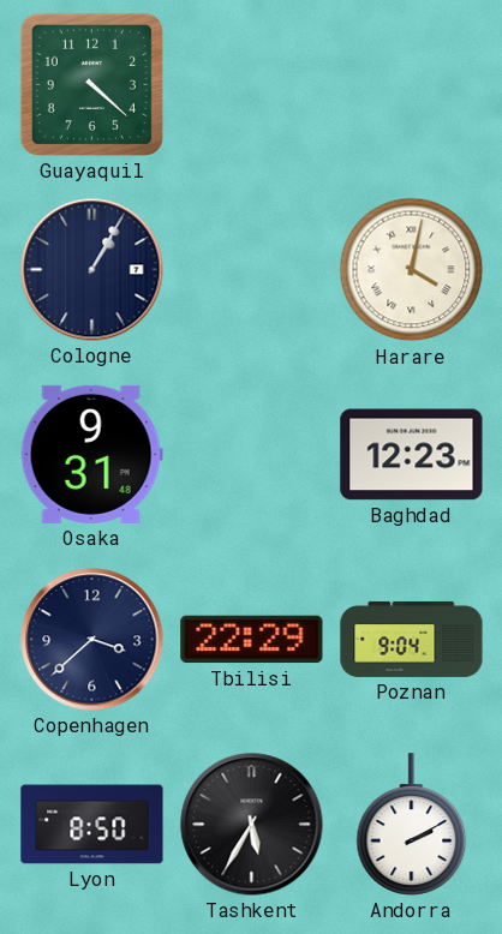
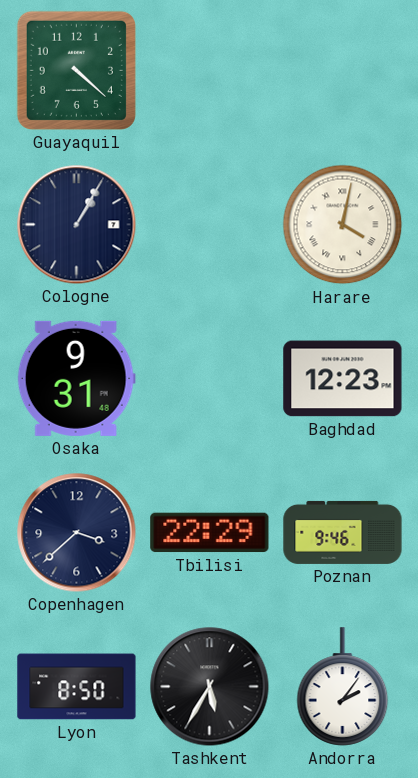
Poznan: 9:04 -> 9:46 (343, 532)
Andorra: 2:10 -> 2:06 (343, 687)
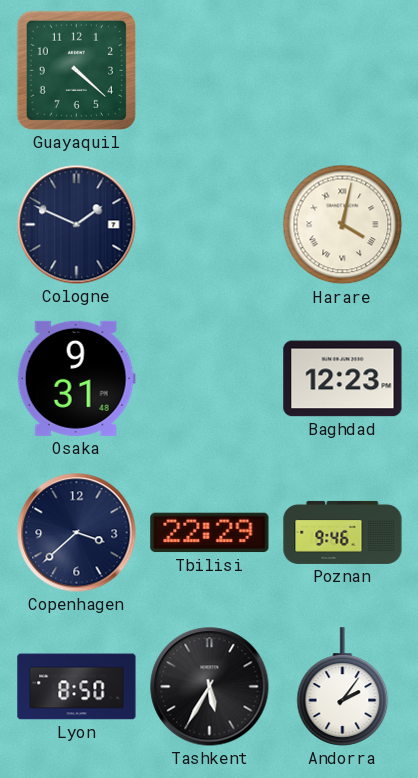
Cologne: 1:05 -> 1:49 (77, 225)
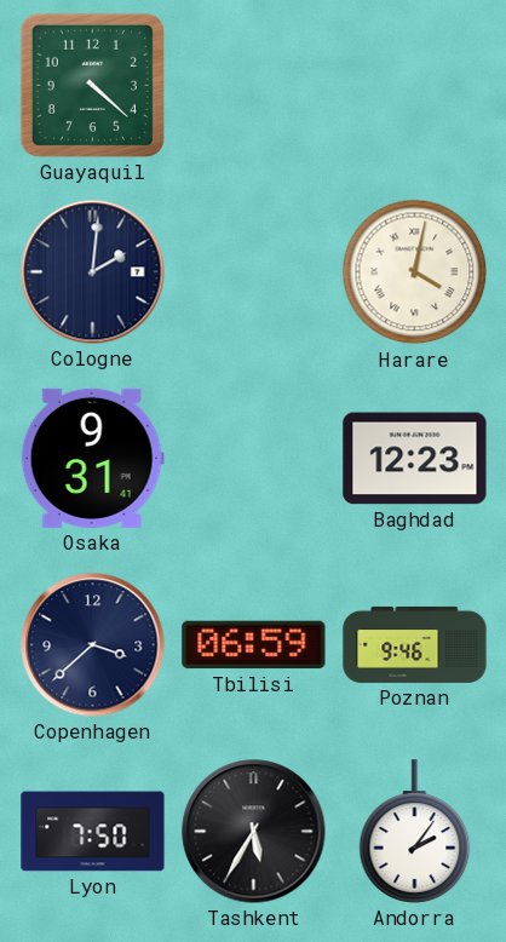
Cologne: 1:49 -> 2:01 (93, 272)
Osaka: 9:31:48 -> 9:31:41 (92, 458)
Tbilisi: 22:29 -> 06:59 (254, 645)
Lyon: 8:50 -> 7:50 (93, 832)
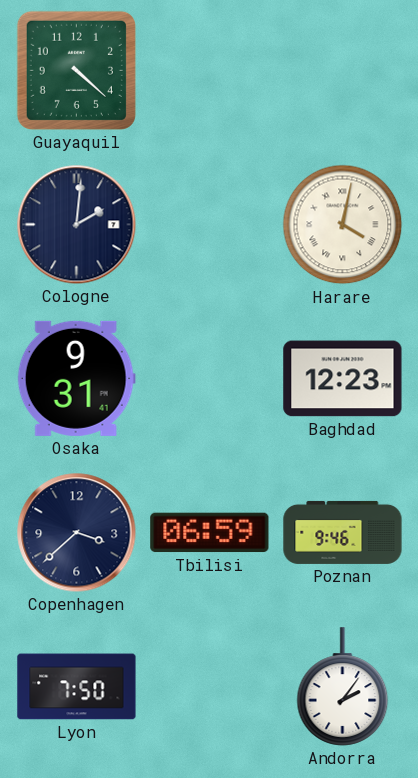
Tashkent: 5:35 -> none (254, 832)
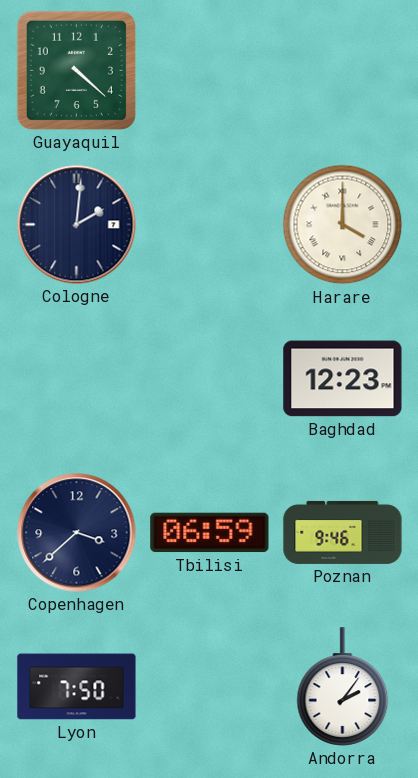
Harare: 4:02 -> 4:00 (343, 225)
Osaka: 9:31 -> none (76, 378)
